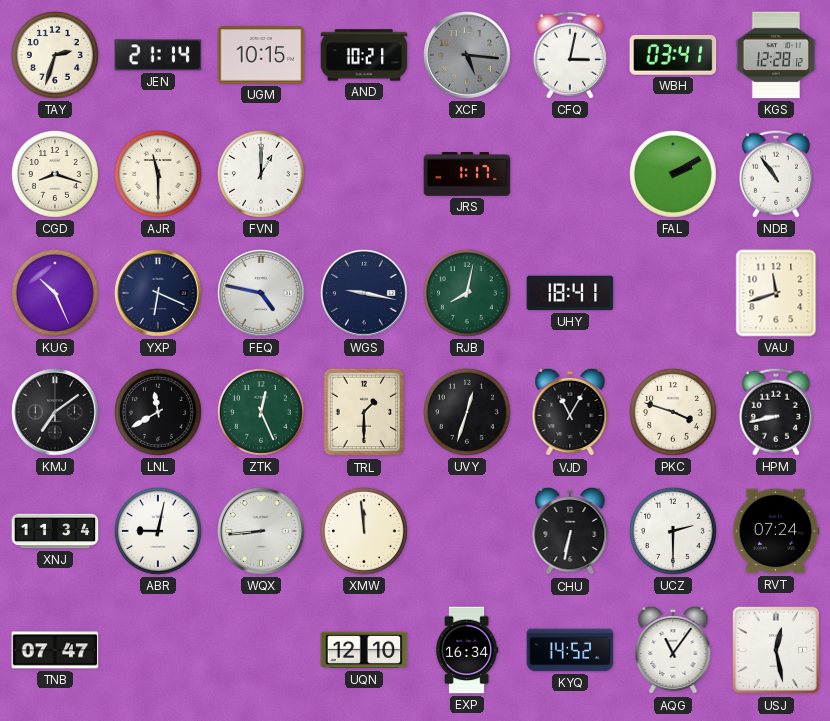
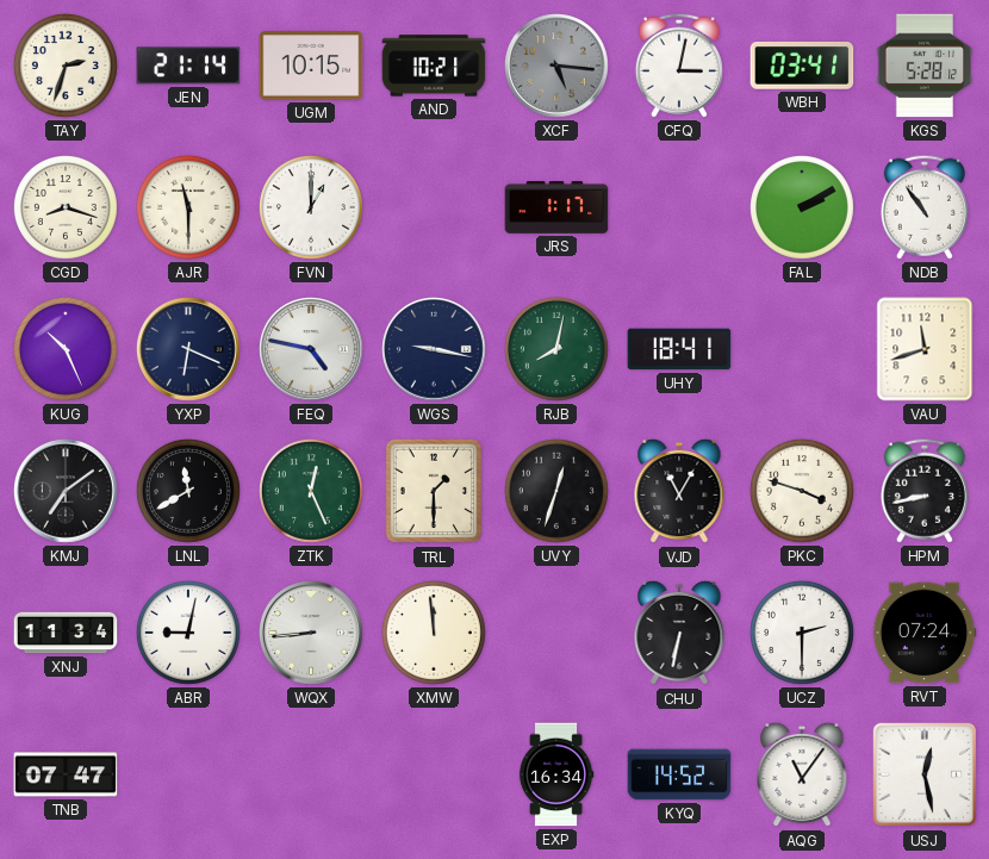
KGS: 12:28 -> 5:28 (923, 66)
UQN: 12:10 -> none (364, 650)
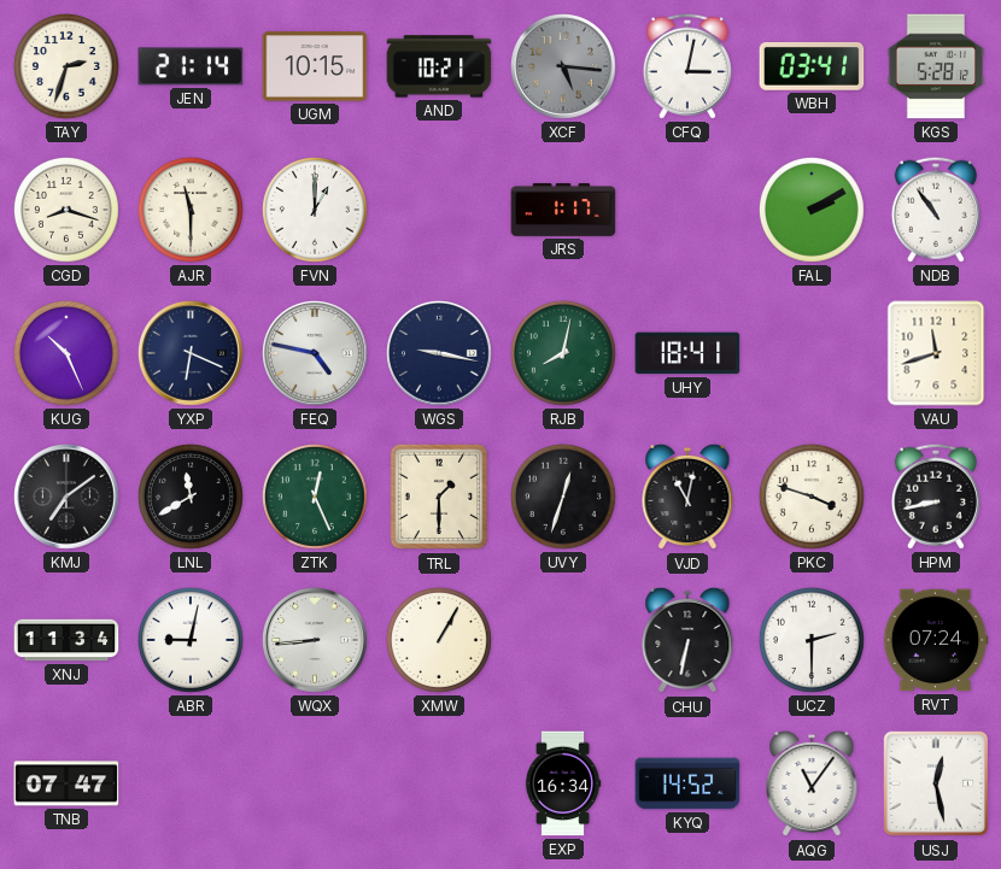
VJD: 11:05 -> 11:02 (687, 497)
XMW: 11:59 -> 1:05 (439, 640)
